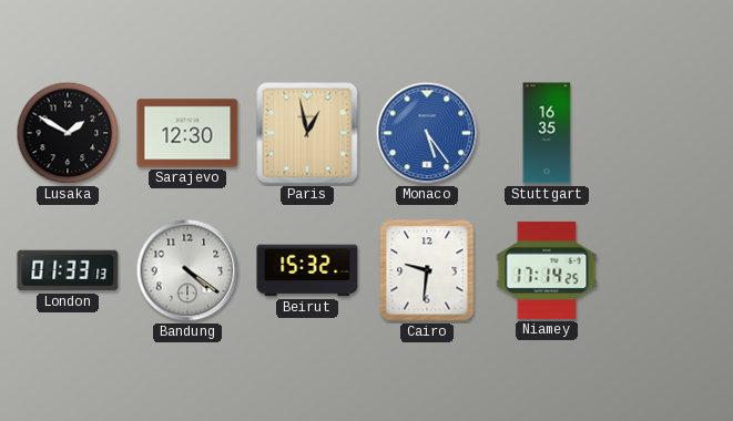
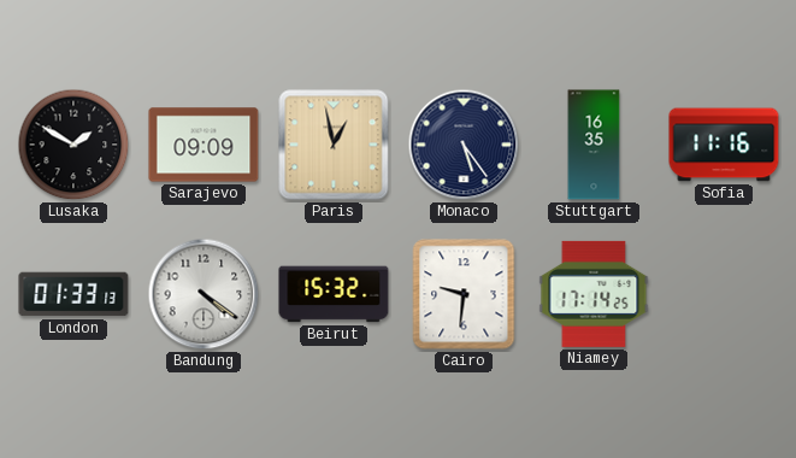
Sarajevo: 12:30 -> 09:09 (204, 145)
Monaco dial: blue -> navy (464, 145)
Sofia: none -> 11:16 (724, 145)
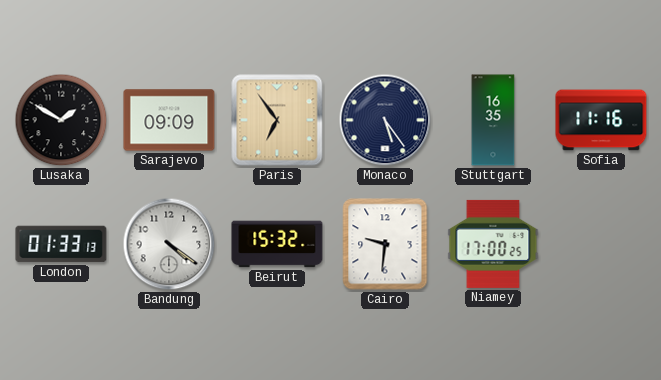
Paris: 12:58 -> 6:54 (277, 120)
Niamey: 17:14 -> 17:00 (493, 244)
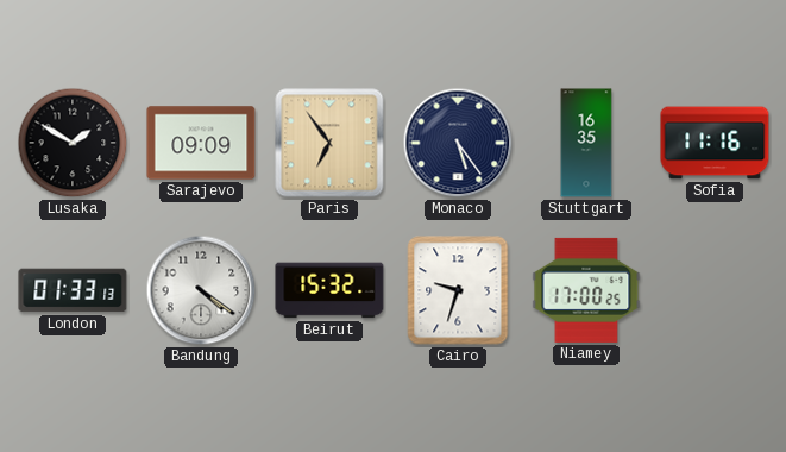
Cairo: 9:31 -> 9:33 (458, 290)
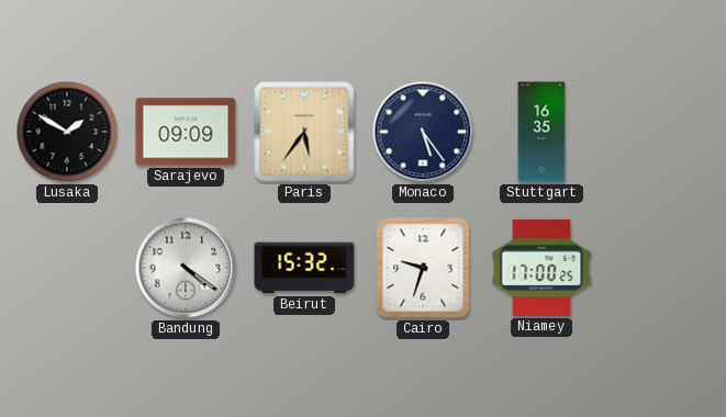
Paris: 6:54 -> 5:36 (304, 132)
Sofia: 11:16 -> none (715, 143)
London: 01:33 -> none (73, 290)
